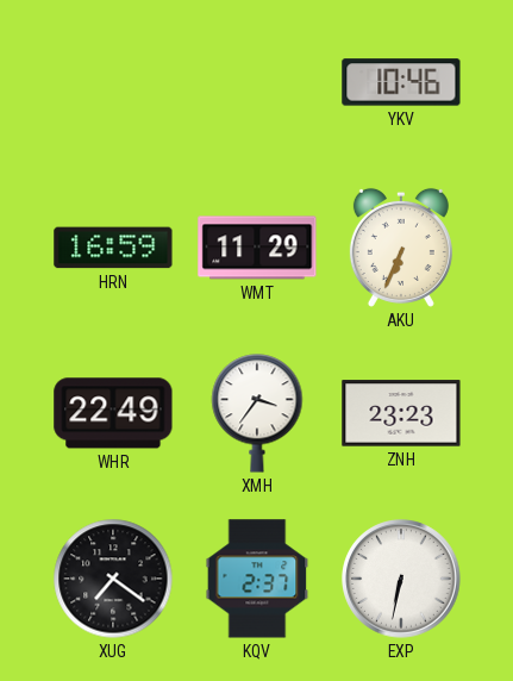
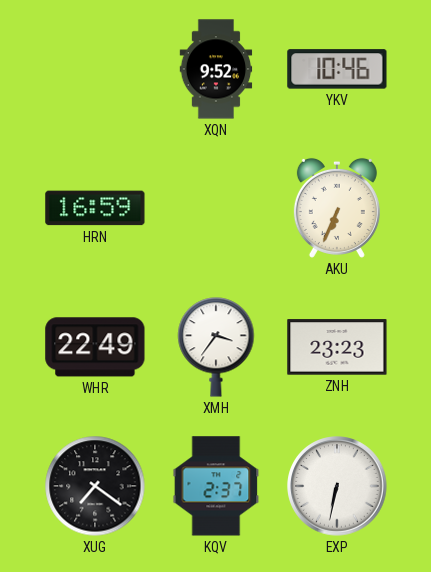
XQN: none -> 9:52 (216, 69)
WMT: 11:29 -> none (257, 248)
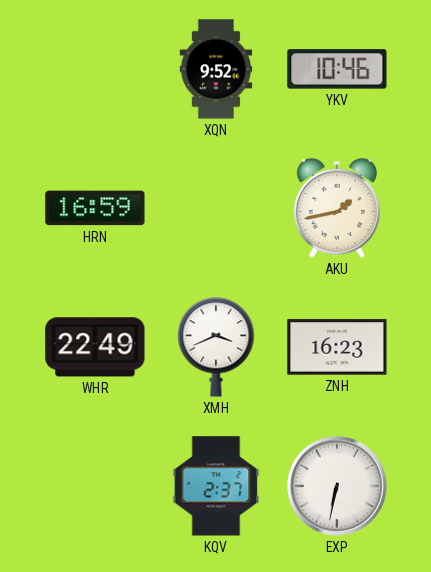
AKU: 6:34 -> 1:43 (337, 208)
XMH: 3:36 -> 3:41 (216, 347)
ZNH: 23:23 -> 16:23 (337, 347)
XUG: 7:21 -> none (95, 486)
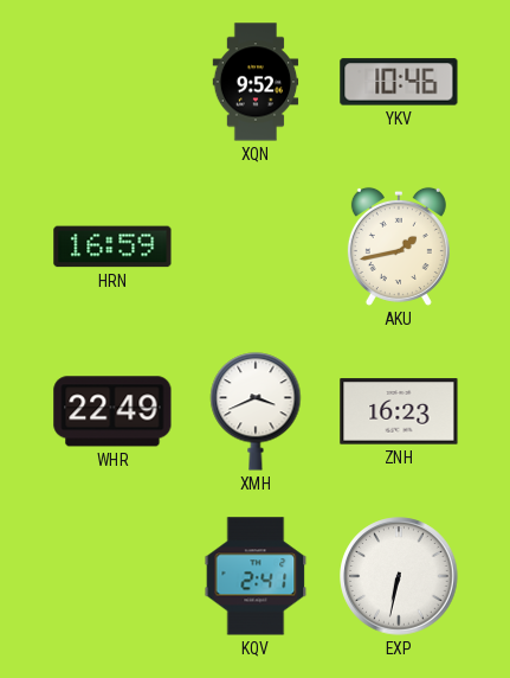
KQV: 2:37 -> 2:41 (256, 576)
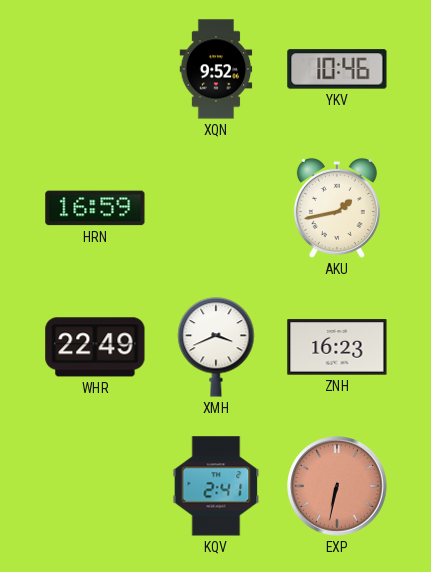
EXP dial: white -> salmon (337, 486)
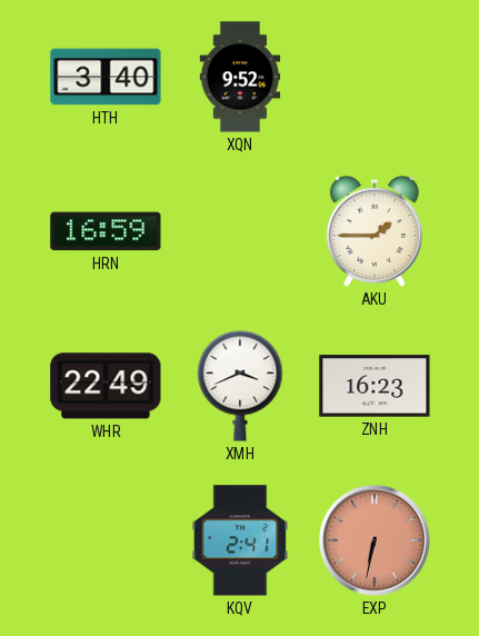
HTH: none -> 3:40 (106, 77)
YKV: 10:46 -> none (337, 69)
AKU: 1:43 -> 1:45 (375, 231)
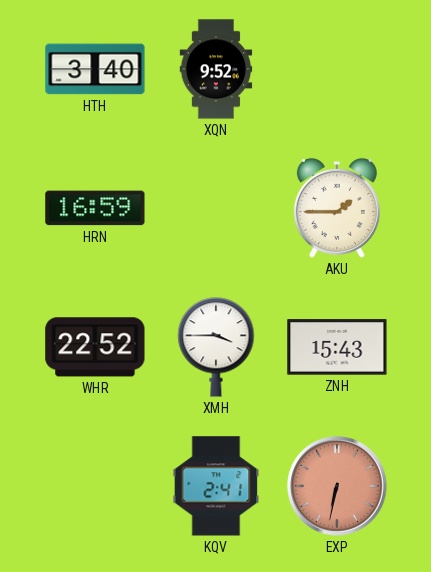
WHR: 22:49 -> 22:52 (95, 347)
XMH: 3:41 -> 3:45 (216, 347)
ZNH: 16:23 -> 15:43 (337, 347)
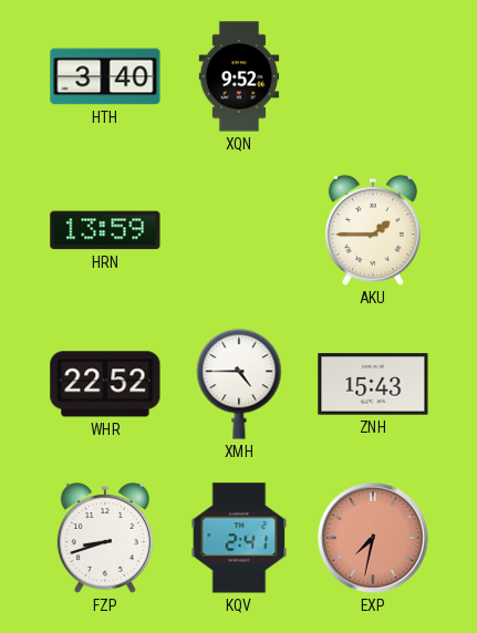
HRN: 16:59 -> 13:59 (105, 230)
XMH: 3:45 -> 4:45 (239, 384)
FZP: none -> 8:42 (105, 538)
EXP: 6:32 -> 7:32 (373, 538)
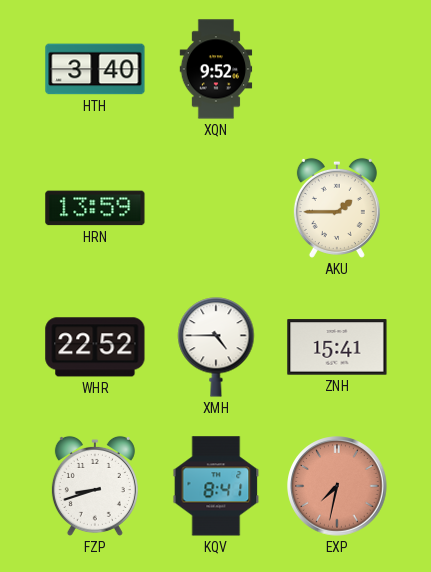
ZNH: 15:43 -> 15:41 (337, 347)
KQV: 2:41 -> 8:41 (216, 486)
